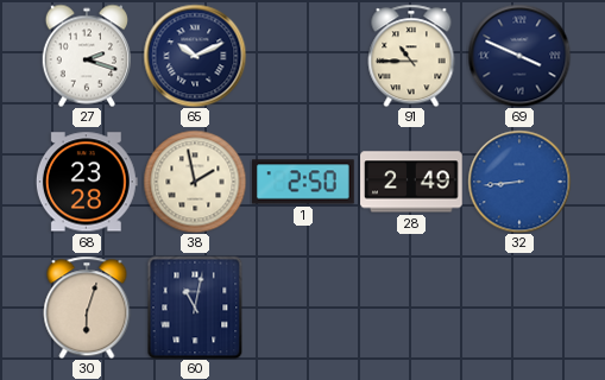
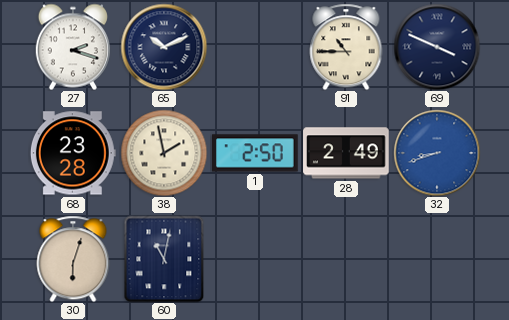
32: 8:44 -> 8:42 (437, 153)
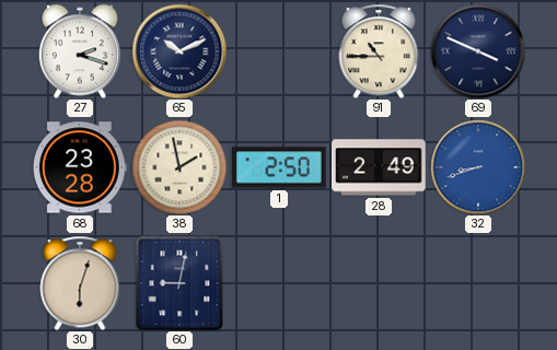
60: 11:02 -> 9:02 (179, 283)
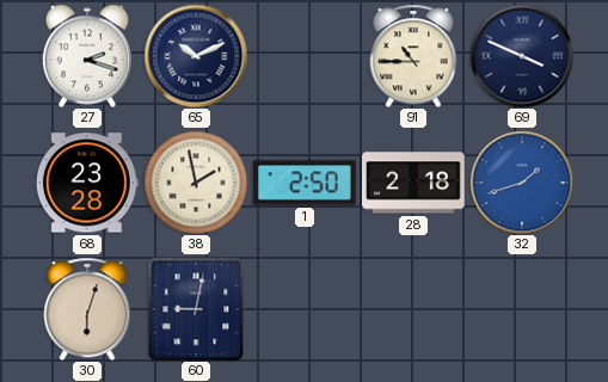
28: 2:49 -> 2:18 (413, 183)
32: 8:42 -> 1:42 (522, 183)
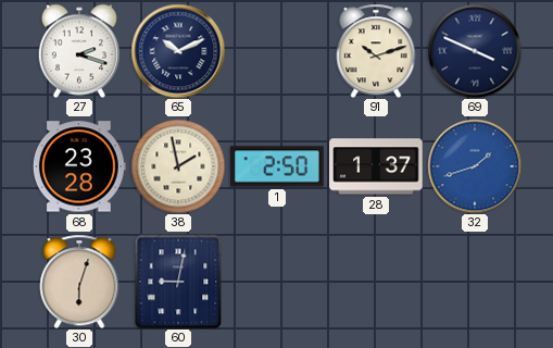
91: 10:45 -> 10:12 (376, 51)
28: 2:18 -> 1:37 (376, 166)
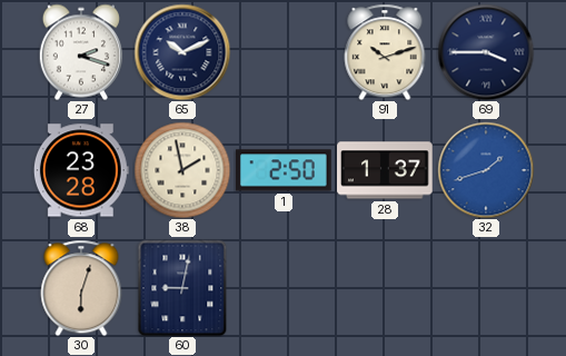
69: 3:49 -> 3:45 (486, 52)
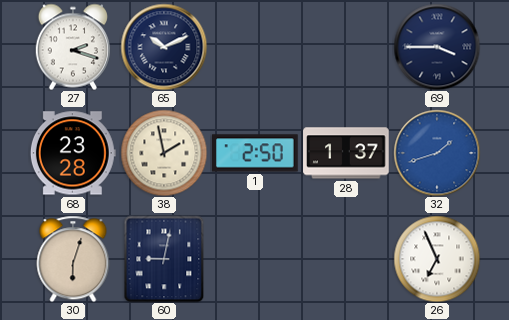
91: 10:12 -> none (385, 52)
26: none -> 6:56 (437, 259)
